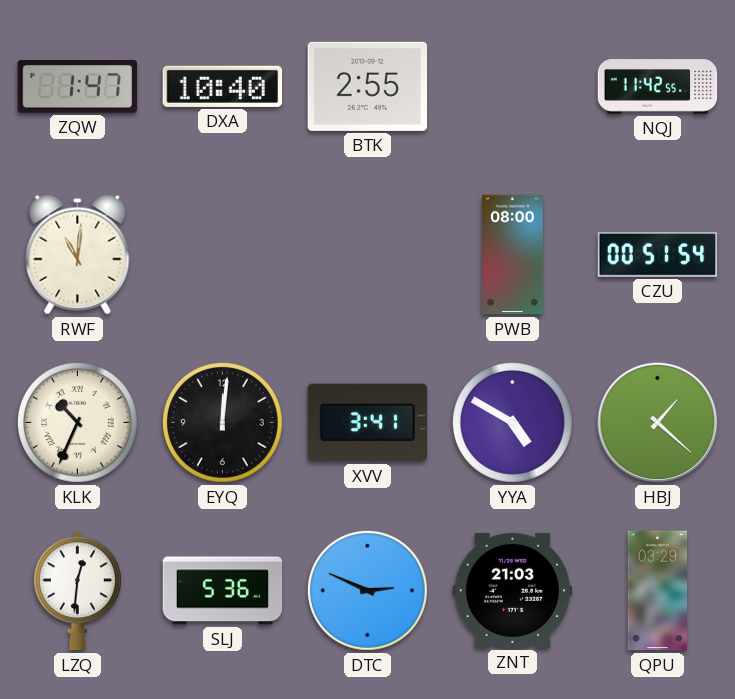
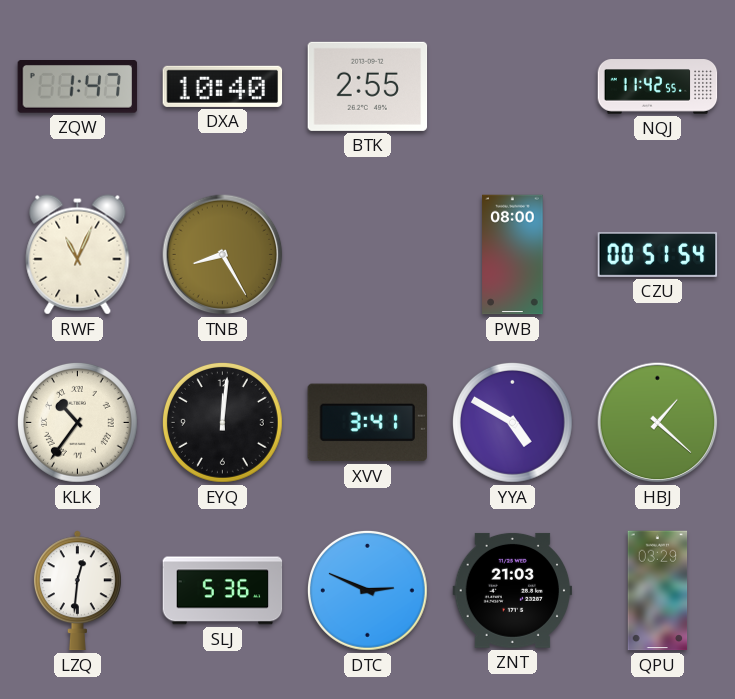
RWF: 11:01 -> 11:04 (78, 255)
TNB: none -> 8:25 (223, 255)
KLK: 10:34 -> 10:36 (77, 422)
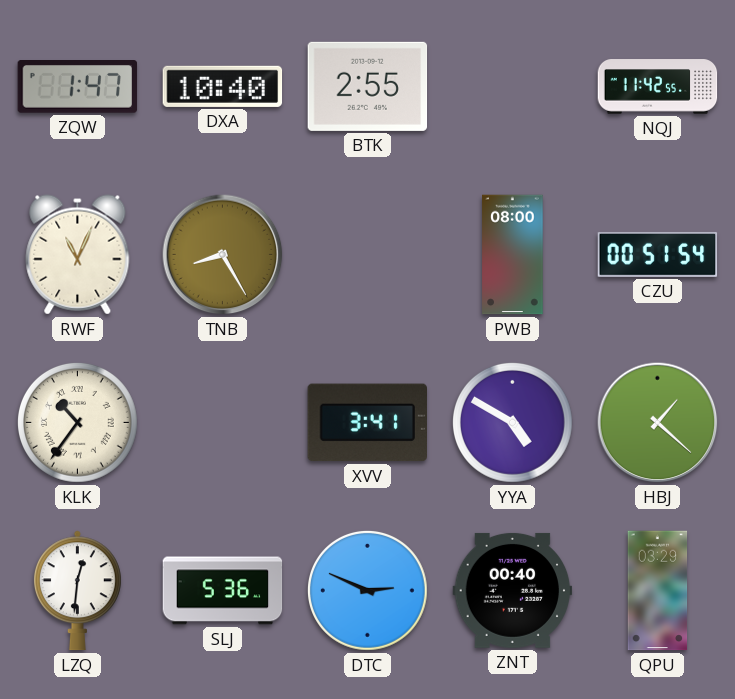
EYQ: 12:01 -> none (222, 422)
ZNT: 21:03 -> 00:40 (513, 590)
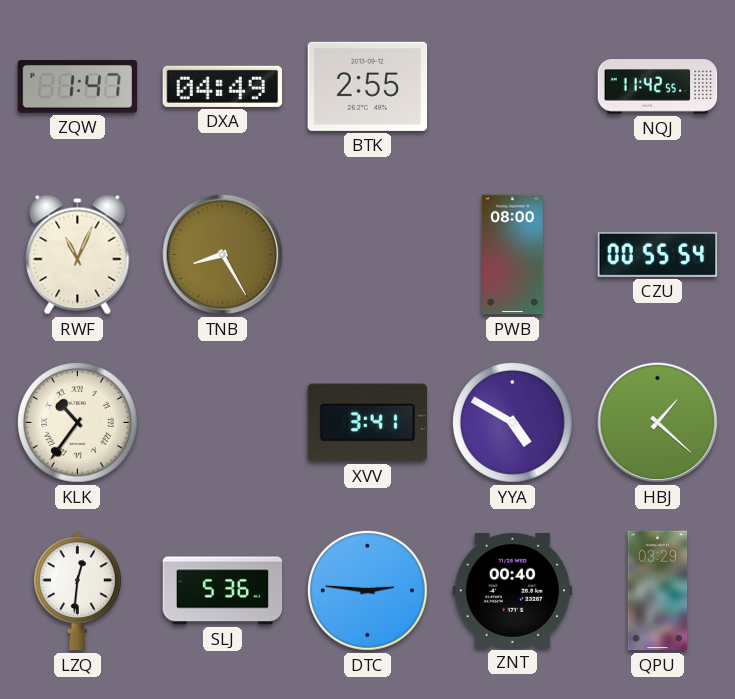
DXA: 10:40 -> 04:49 (223, 86)
CZU: 00:51 -> 00:55 (658, 254)
DTC: 2:49 -> 2:46 (367, 590)
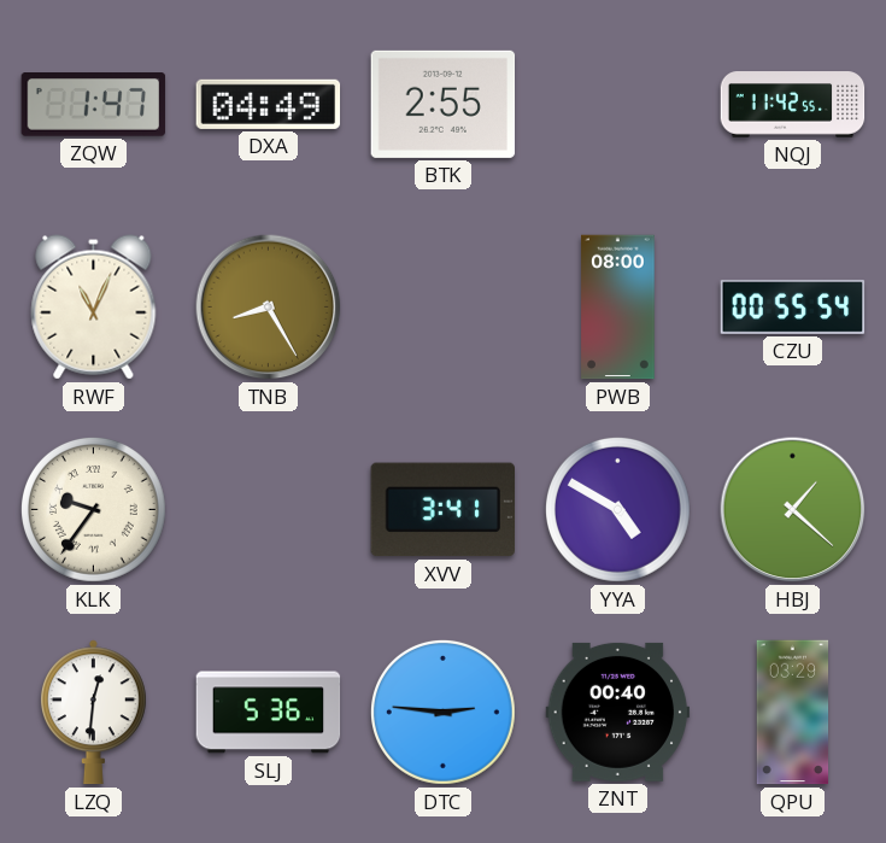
KLK: 10:36 -> 9:36 (93, 509)
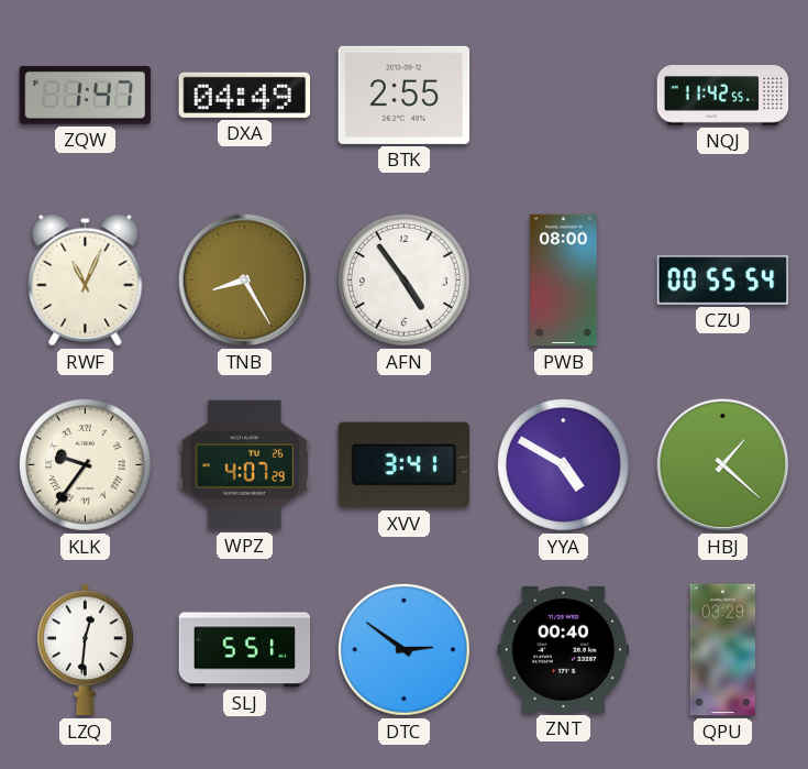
AFN: none -> 4:54 (403, 279)
WPZ: none -> 4:07 (245, 465)
SLJ: 5:36 -> 5:51 (245, 650)
DTC: 2:46 -> 2:51 (403, 649)
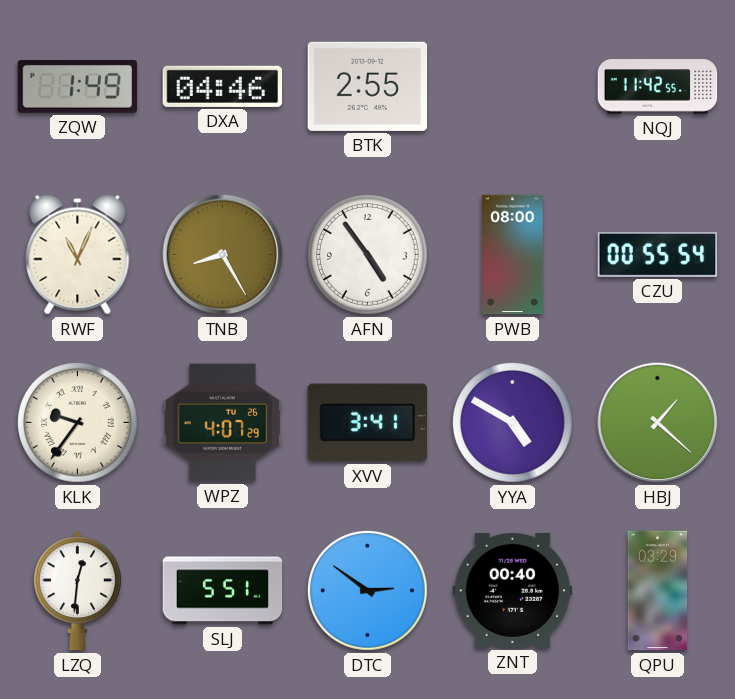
ZQW: 1:47 -> 1:49 (78, 87)
DXA: 04:49 -> 04:46 (223, 86)
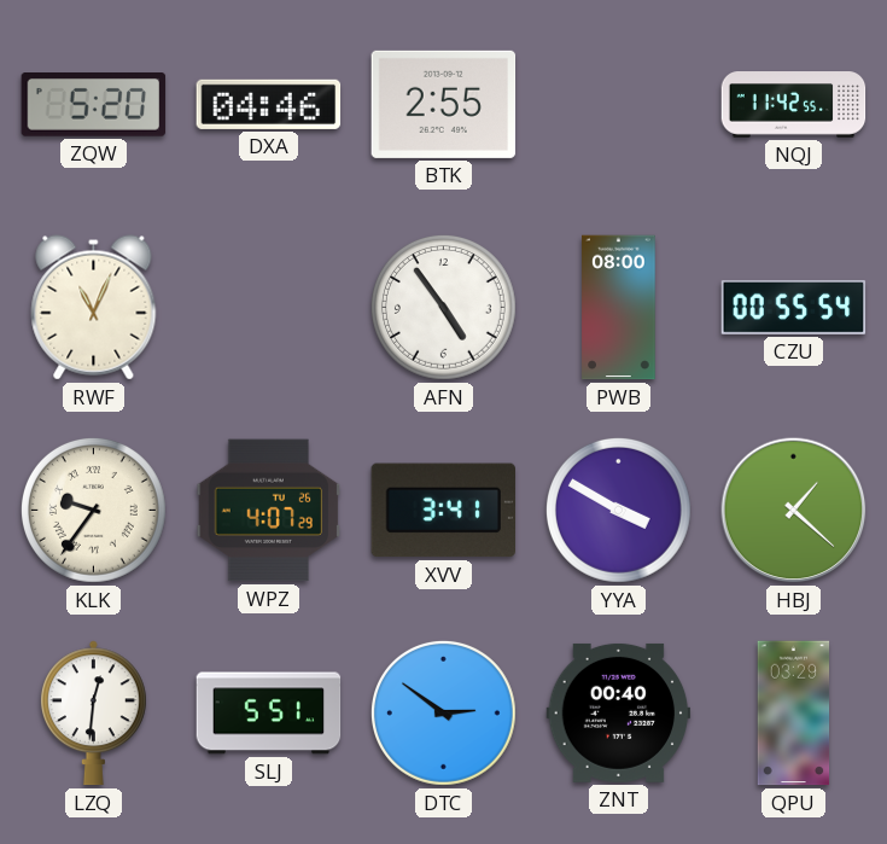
ZQW: 1:49 -> 5:20 (94, 105)
TNB: 8:25 -> none (223, 255)
YYA: 4:50 -> 3:50 (618, 510)
